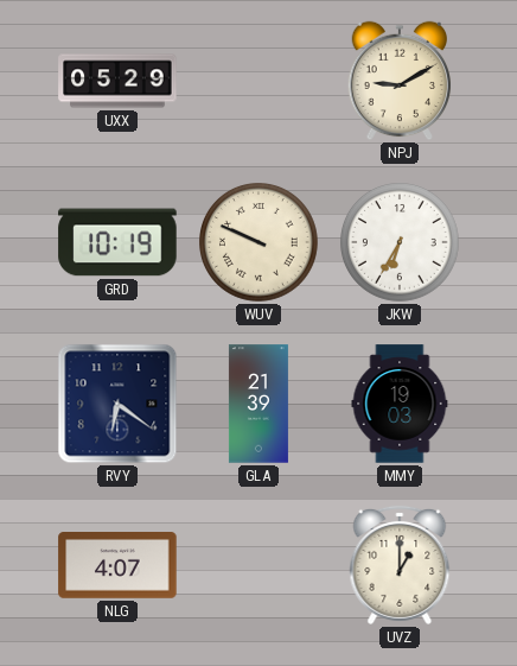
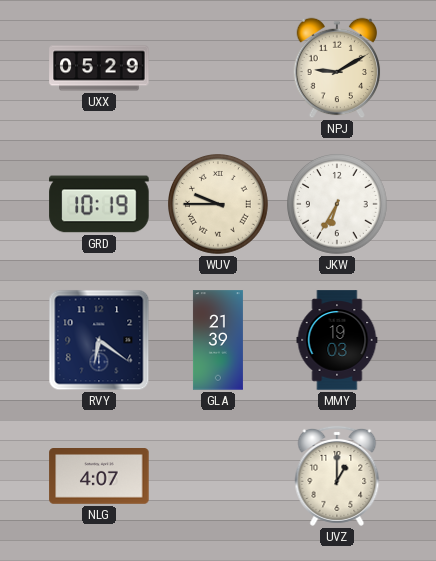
WUV: 9:49 -> 9:45 (219, 205)
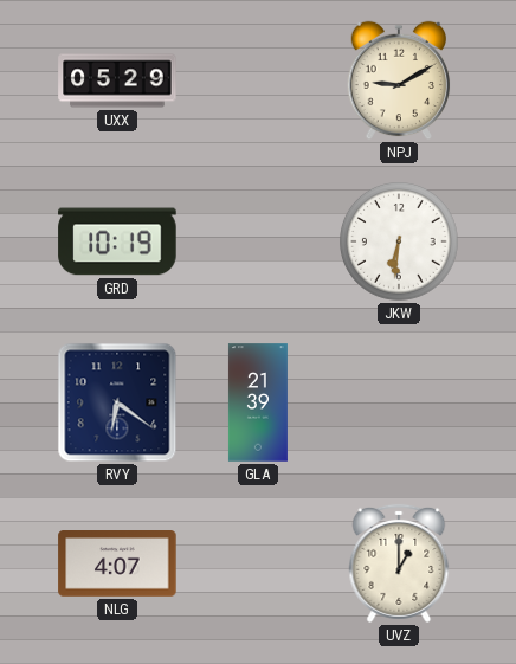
WUV: 9:45 -> none (219, 205)
JKW: 6:35 -> 6:31 (400, 243)
MMY: 19:03 -> none (337, 340)
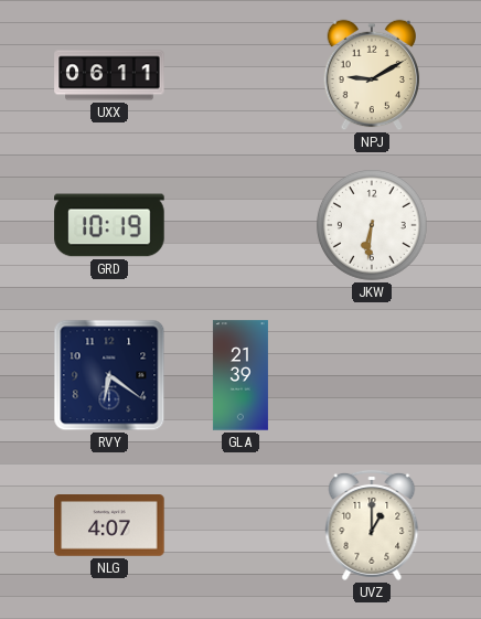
UXX: 05:29 -> 06:11 (109, 75)
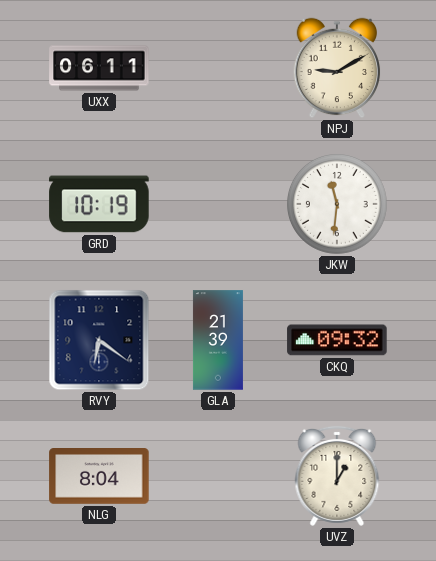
JKW: 6:31 -> 11:31 (338, 205)
CKQ: none -> 09:32 (337, 340)
NLG: 4:07 -> 8:04 (99, 477)
